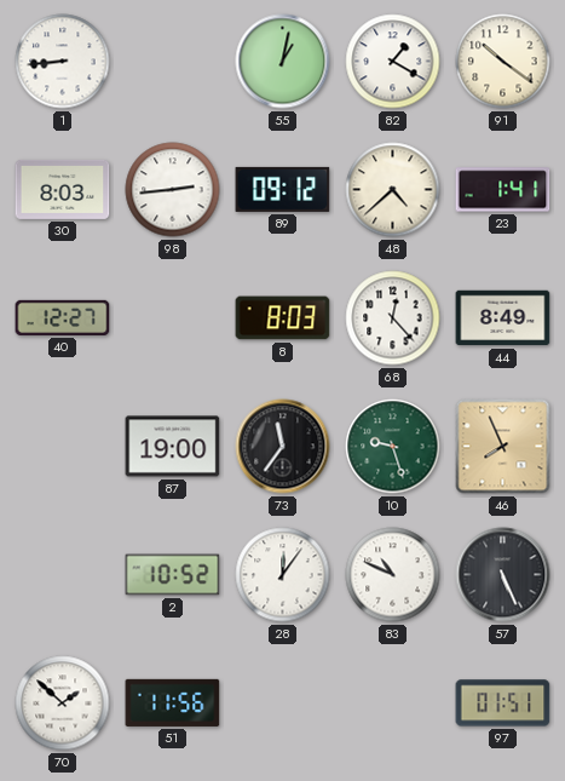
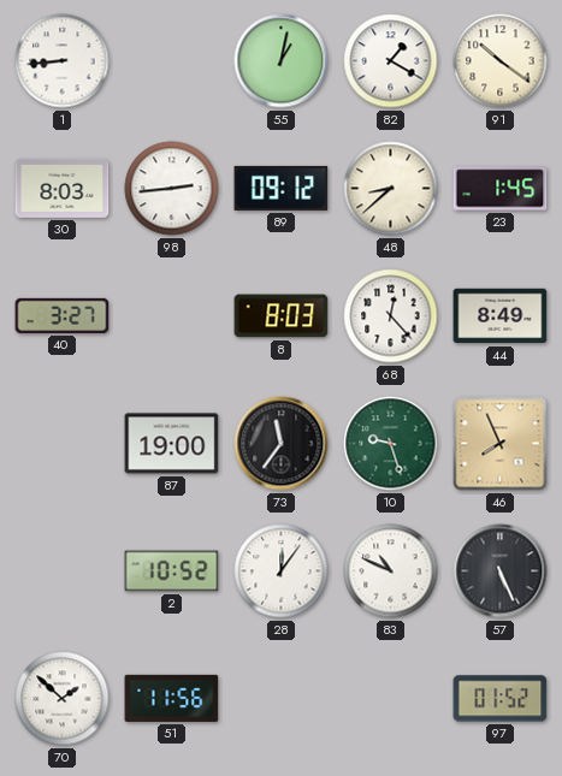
48: 4:38 -> 8:38 (391, 189)
23: 1:41 -> 1:45 (501, 189)
40: 12:27 -> 3:27 (63, 315)
97: 01:51 -> 01:52 (501, 699)
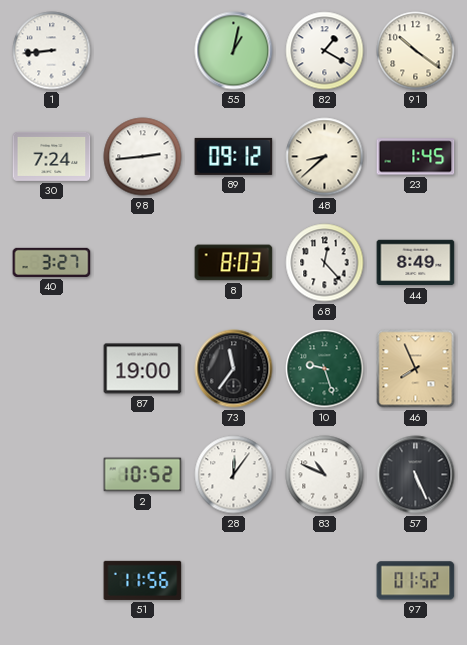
30: 8:03 -> 7:24 (52, 156)
70: 1:52 -> none (63, 699)
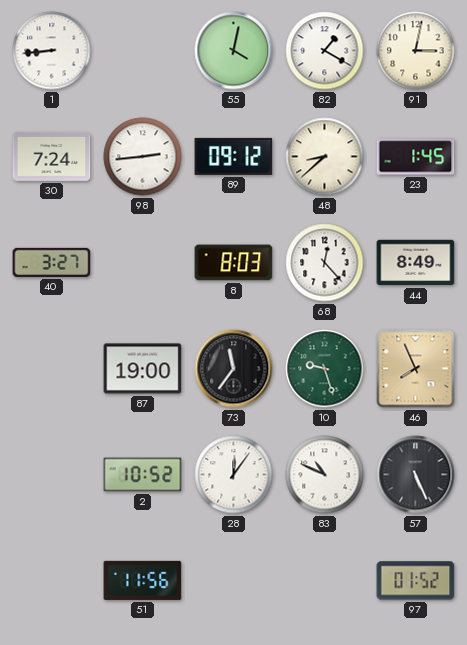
55: 1:02 -> 4:02 (234, 51)
91: 10:21 -> 3:02 (416, 51)
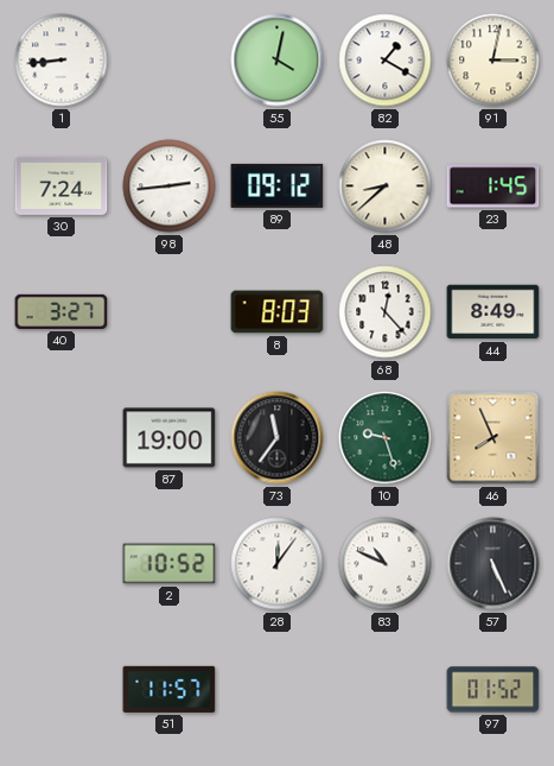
51: 11:56 -> 11:57 (170, 689)
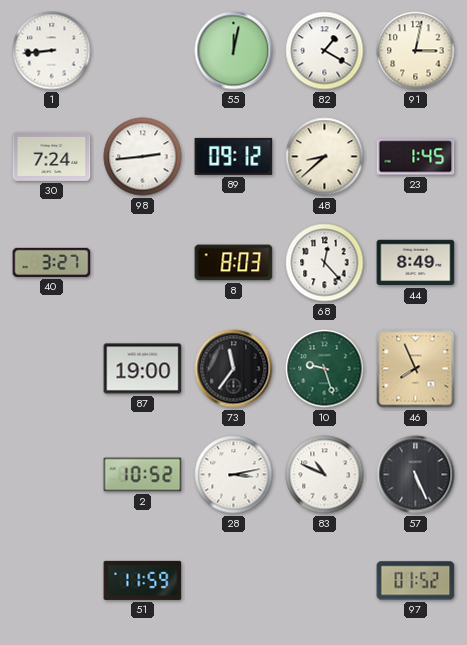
55: 4:02 -> 12:02 (234, 51)
28: 12:06 -> 3:13 (234, 475)
51: 11:57 -> 11:59 (143, 580)
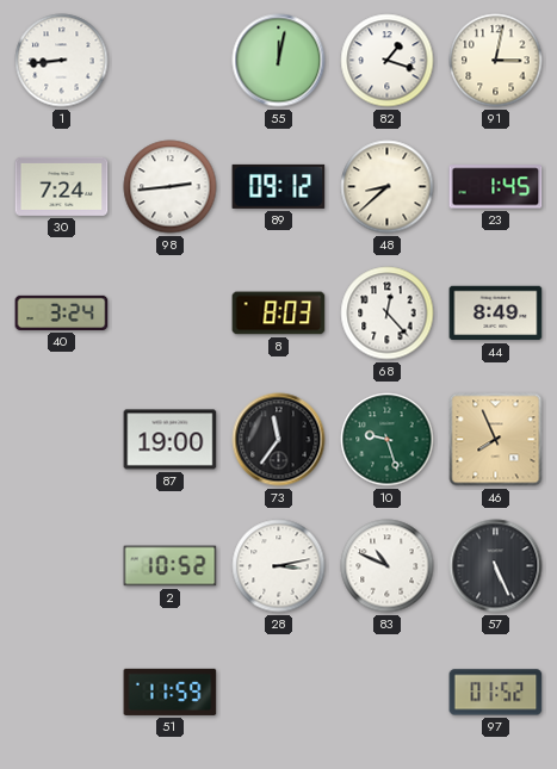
82: 1:20 -> 1:18 (388, 61)
40: 3:27 -> 3:24 (62, 312)
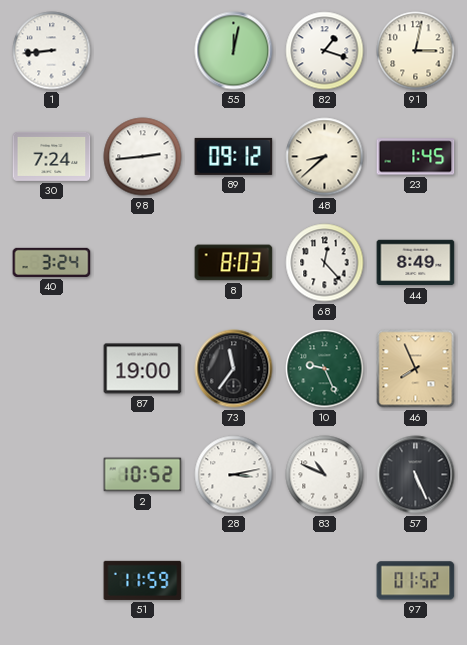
10: 9:27 -> 9:26 (325, 369)
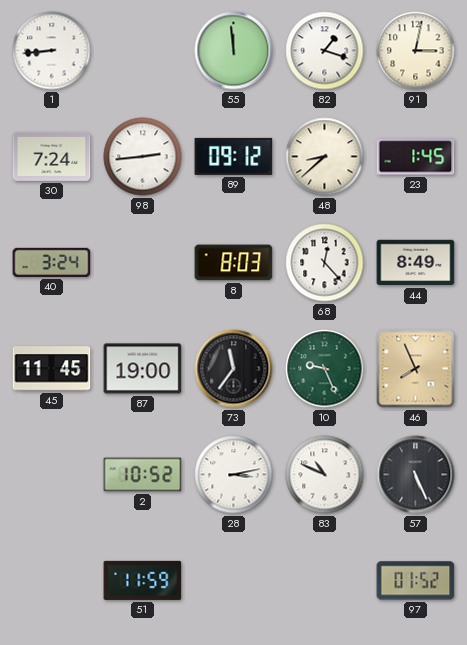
55: 12:02 -> 11:59 (234, 51)
45: none -> 11:45 (52, 369)
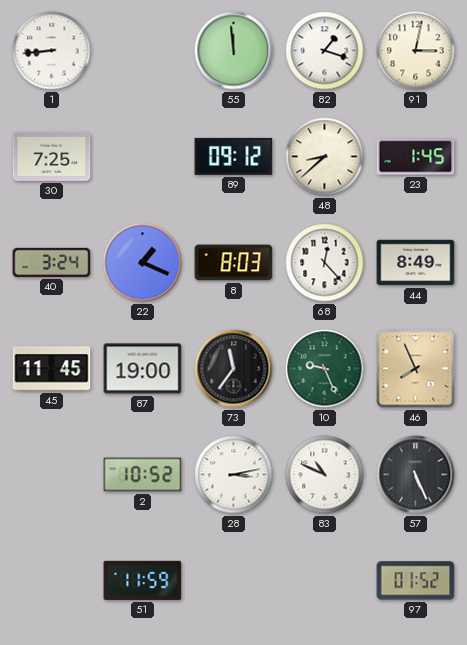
30: 7:24 -> 7:25 (52, 156)
98: 2:44 -> none (143, 157)
22: none -> 1:19 (143, 263)
